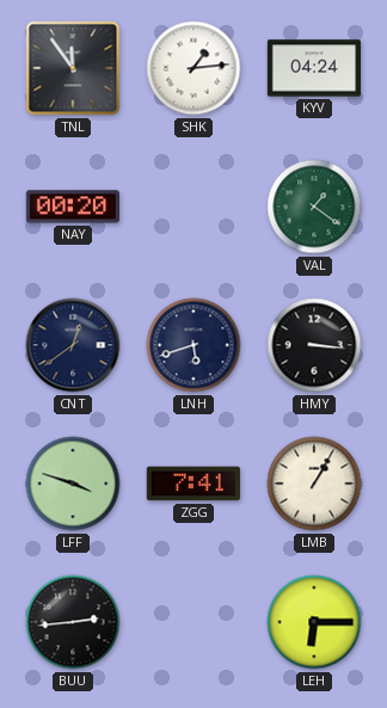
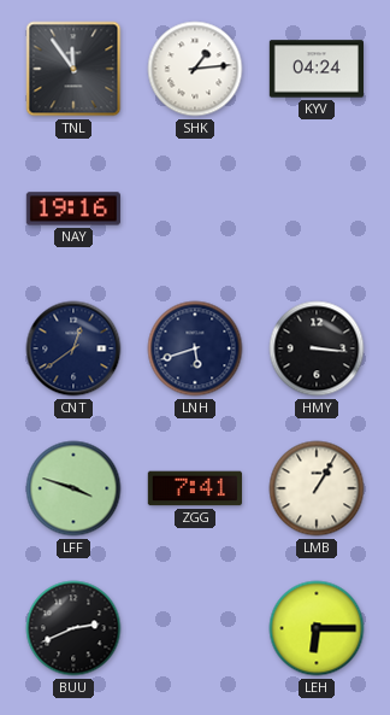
NAY: 00:20 -> 19:16 (73, 209)
VAL: 1:21 -> none (314, 207)
BUU: 2:44 -> 2:41 (73, 628)
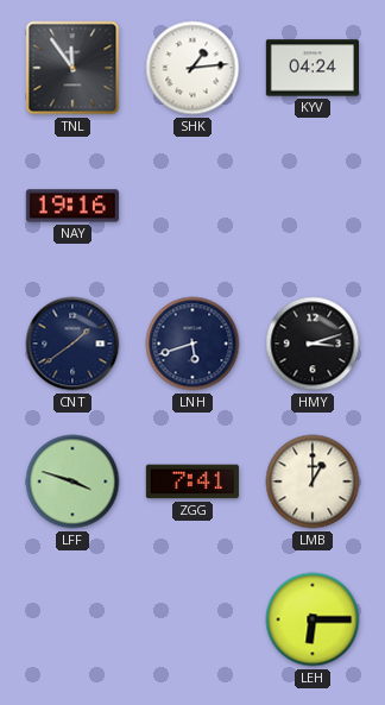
CNT: 12:39 -> 1:39 (72, 344)
HMY: 3:16 -> 3:12 (313, 344)
LMB: 1:05 -> 1:00 (313, 481)
BUU: 2:41 -> none (73, 628)
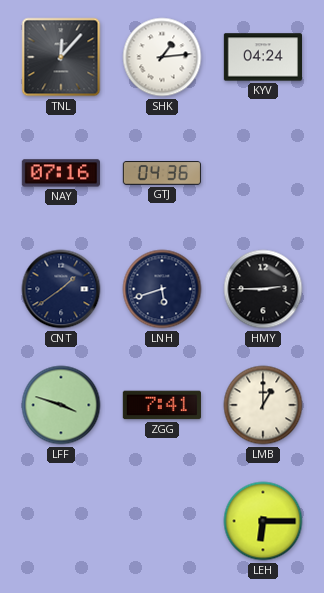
TNL: 11:54 -> 12:07 (61, 57)
NAY: 19:16 -> 07:16 (61, 173)
GTJ: none -> 04:36 (161, 173)
HMY: 3:12 -> 2:45 (263, 289)
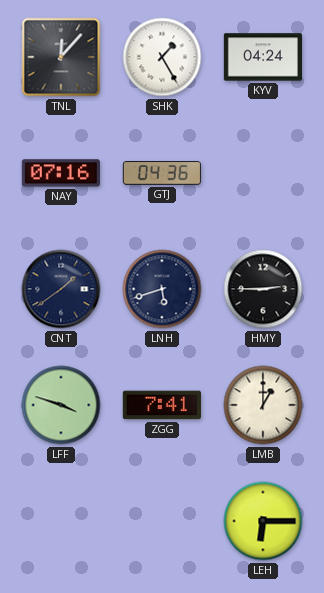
SHK: 1:14 -> 1:25 (162, 57)
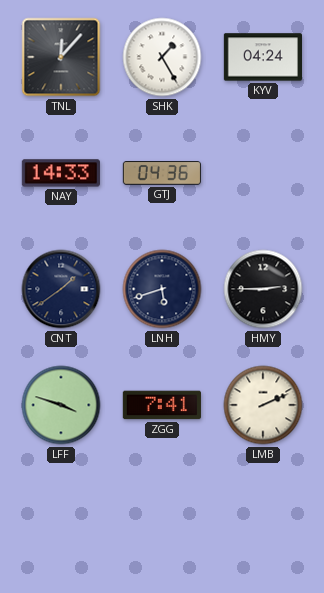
NAY: 07:16 -> 14:33 (61, 173)
LMB: 1:00 -> 2:11 (263, 405)
LEH: 6:15 -> none (263, 521)
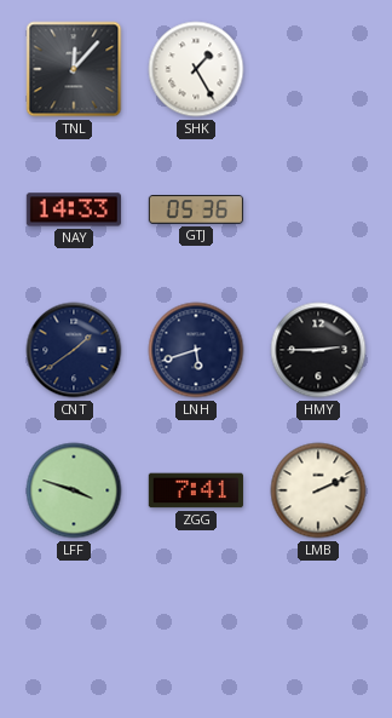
KYV: 04:24 -> none (262, 57)
GTJ: 04:36 -> 05:36 (195, 209)
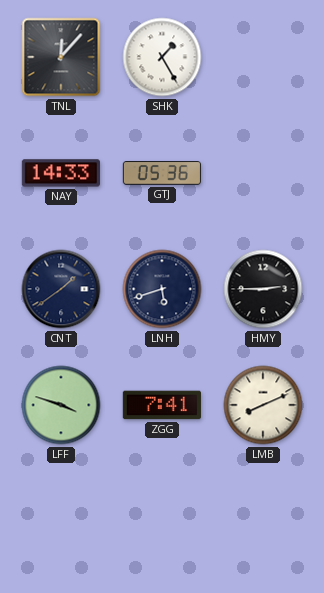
LMB: 2:11 -> 8:11 (263, 405)
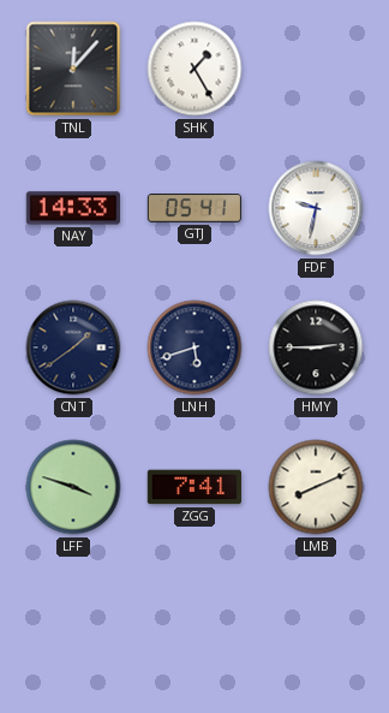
GTJ: 05:36 -> 05:41 (193, 208)
FDF: none -> 9:32 (316, 208)
